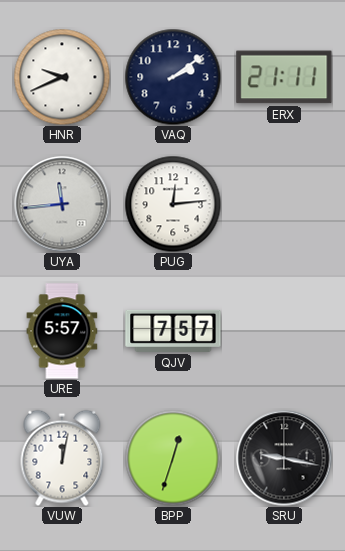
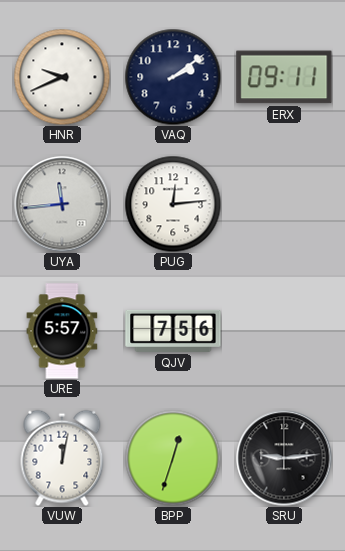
ERX: 21:11 -> 09:11 (284, 77)
QJV: 7:57 -> 7:56 (173, 331)
SRU: 9:17 -> 9:14 (284, 458)
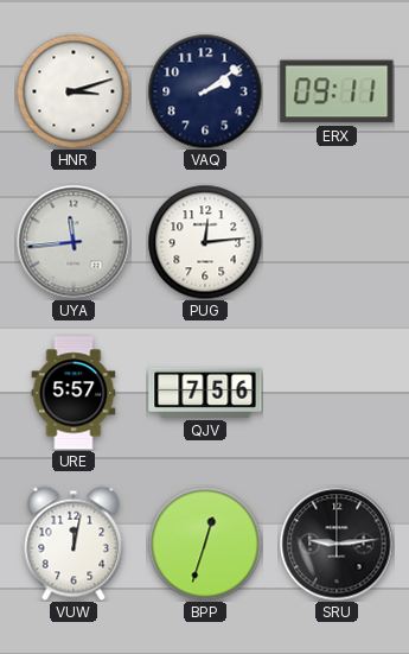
HNR: 9:41 -> 3:12 (74, 91)
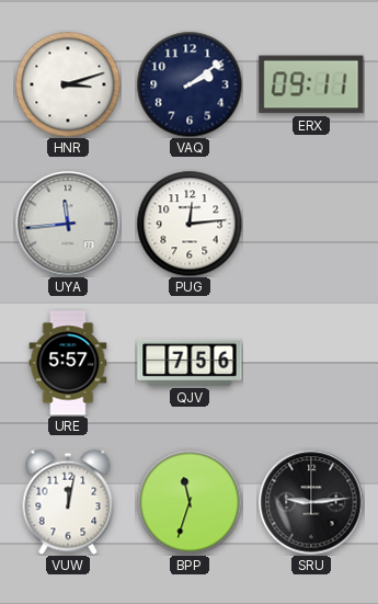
BPP: 12:33 -> 11:33 (190, 502)
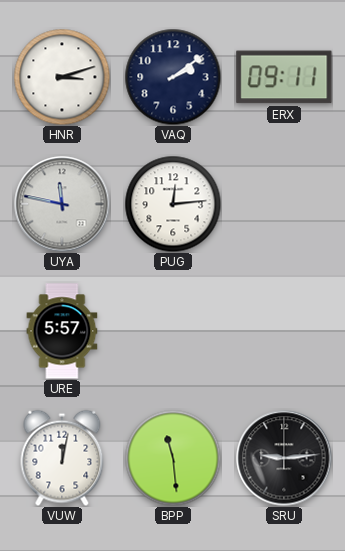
UYA: 11:44 -> 11:47 (62, 204)
QJV: 7:56 -> none (190, 363)
BPP: 11:33 -> 11:29 (173, 458)
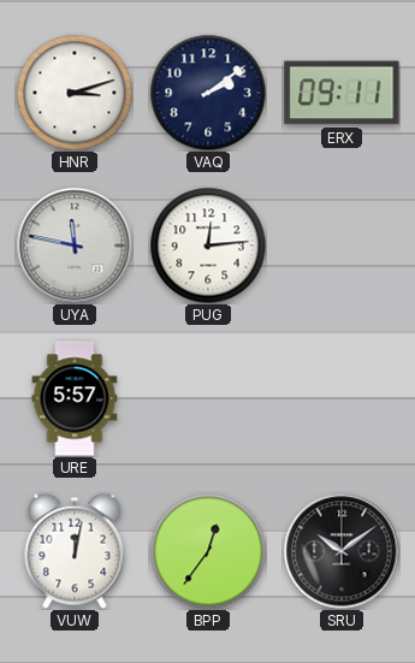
BPP: 11:29 -> 12:36 (208, 551)
SRU: 9:14 -> 10:09 (342, 551)
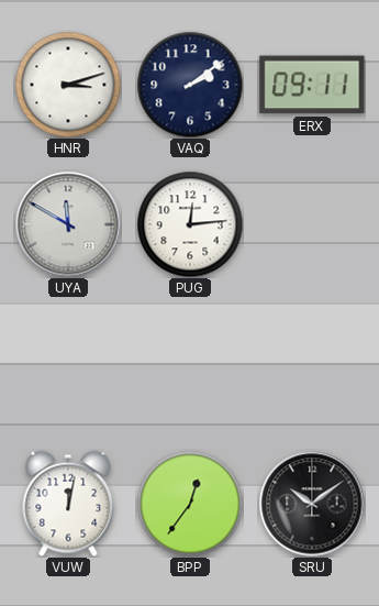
UYA: 11:47 -> 11:50 (68, 224)
URE: 5:57 -> none (75, 398)
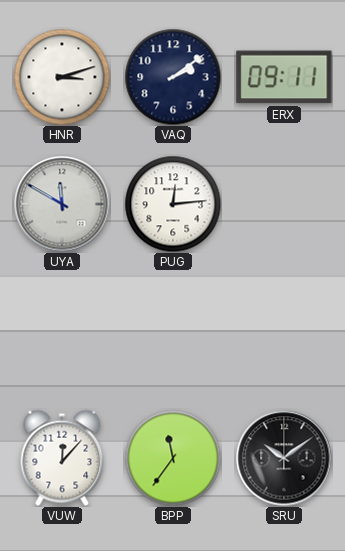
VUW: 12:02 -> 12:07 (62, 458)
BPP: 12:36 -> 11:36 (173, 458)
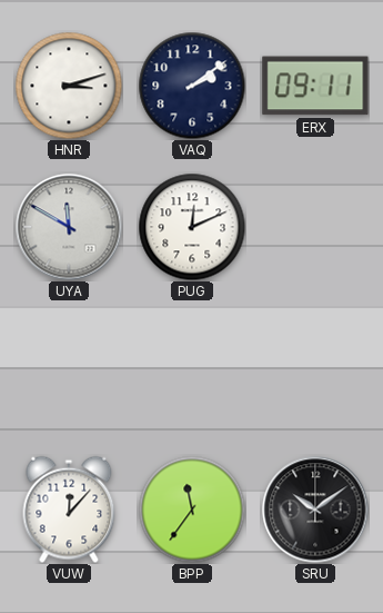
PUG: 12:14 -> 12:11 (192, 227)
